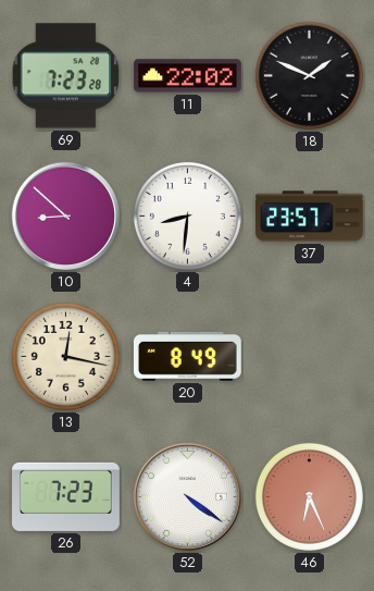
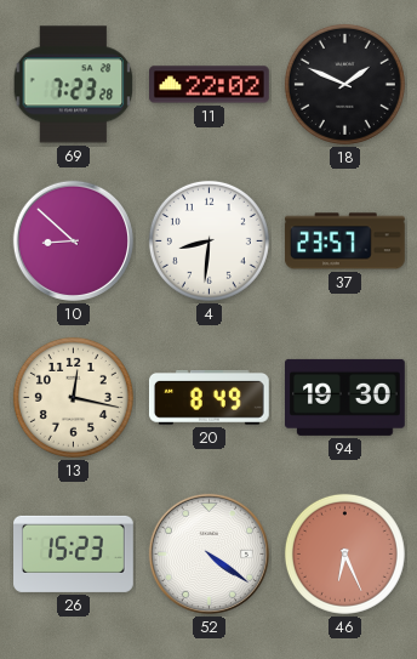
94: none -> 19:30 (345, 397)
26: 7:23 -> 15:23 (74, 553)
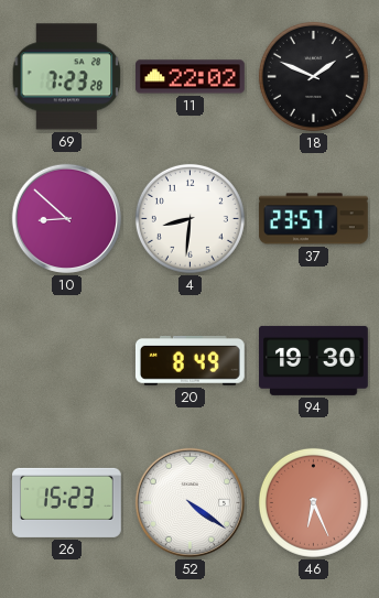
13: 12:17 -> none (73, 397)
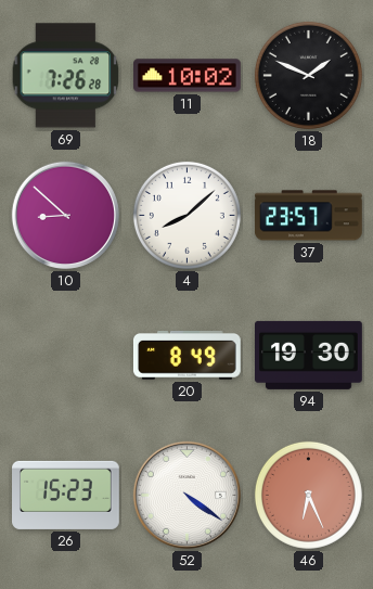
69: 7:23 -> 7:26 (66, 76)
11: 22:02 -> 10:02 (188, 76)
4: 8:31 -> 8:08 (186, 215)
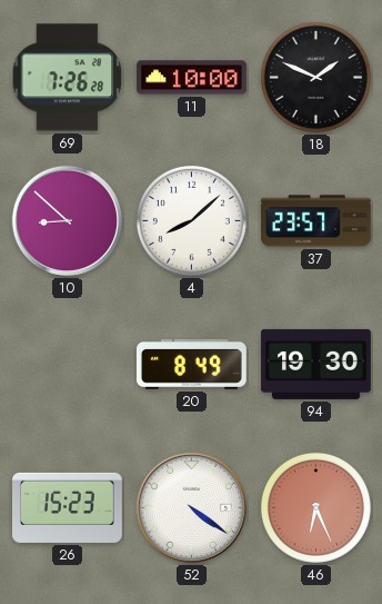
11: 10:02 -> 10:00 (192, 78)
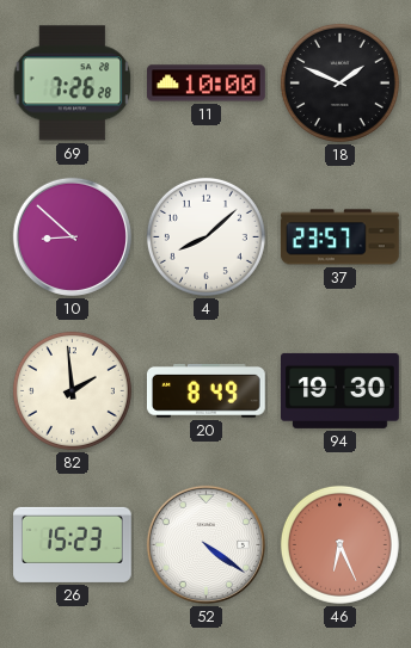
82: none -> 1:59 (72, 390)
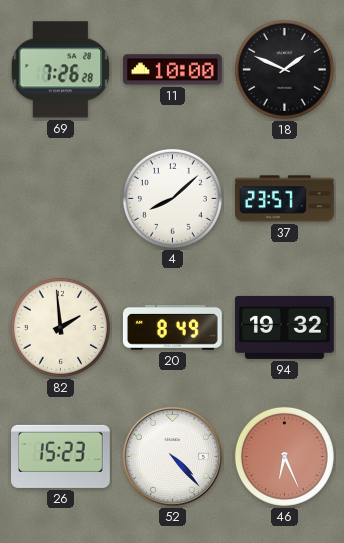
10: 8:52 -> none (72, 236)
94: 19:30 -> 19:32 (285, 327)
52: 4:21 -> 4:23 (172, 456)
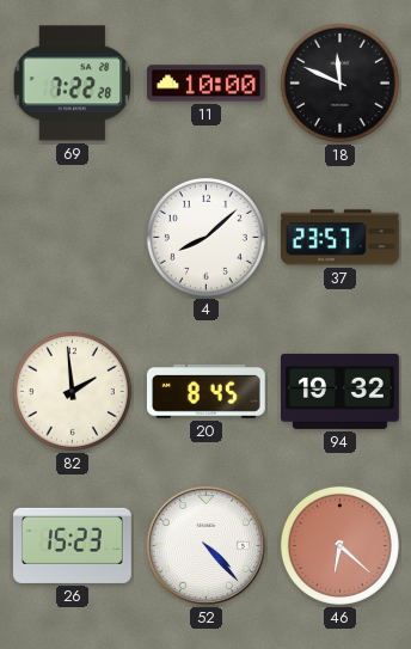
69: 7:26 -> 7:22 (73, 84)
18: 1:49 -> 11:49 (339, 82)
20: 8:49 -> 8:45 (205, 391)
46: 6:26 -> 6:22 (339, 545)
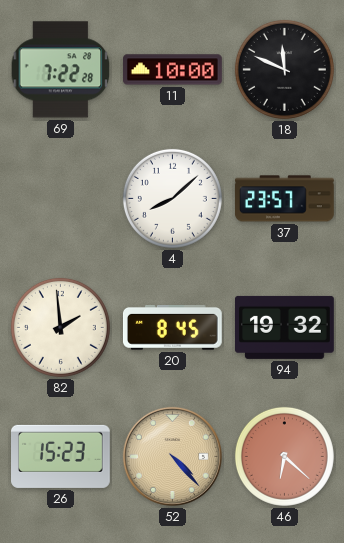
52 dial: white -> champagne (172, 456)
